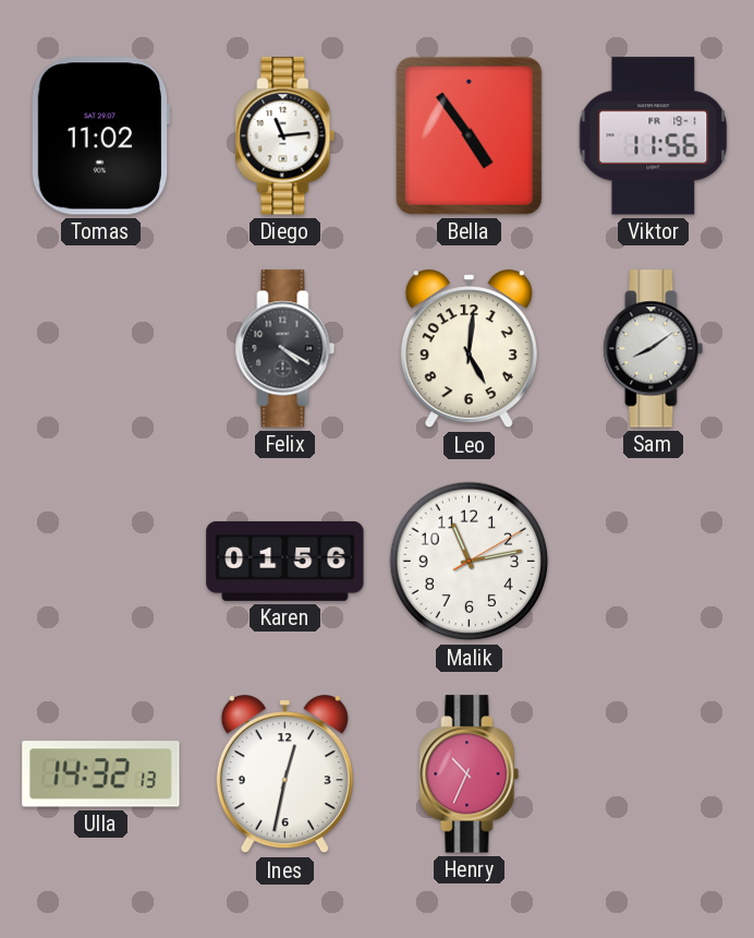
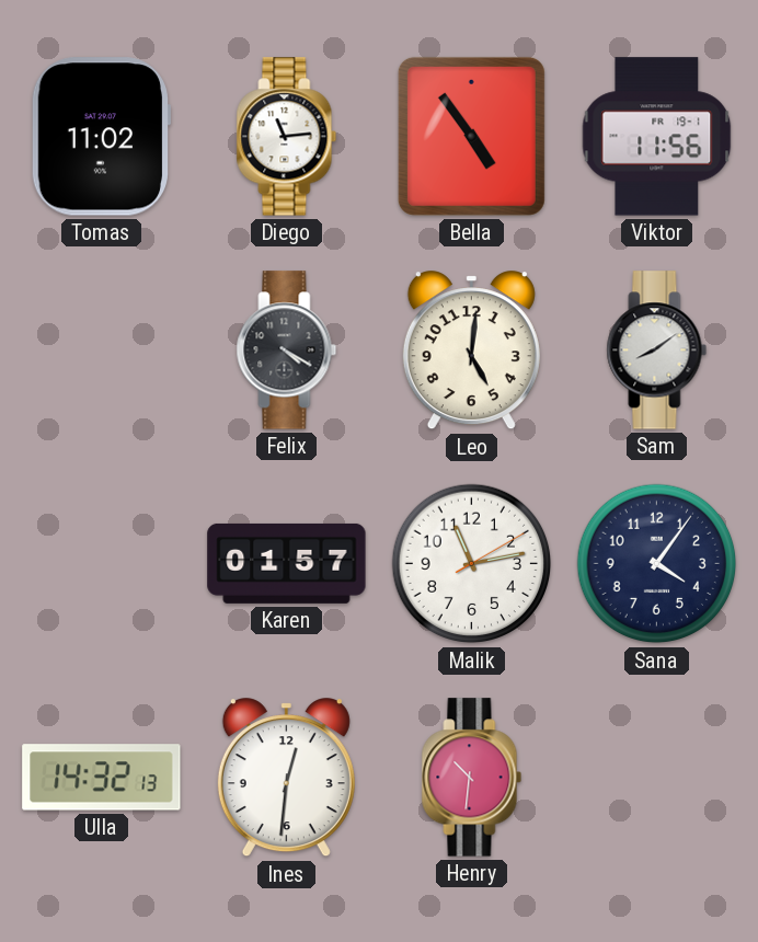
Karen: 01:56 -> 01:57 (287, 563)
Sana: none -> 4:06 (657, 564)
Ines: 12:32 -> 12:31 (286, 778)
Henry: 10:34 -> 10:31 (472, 778)
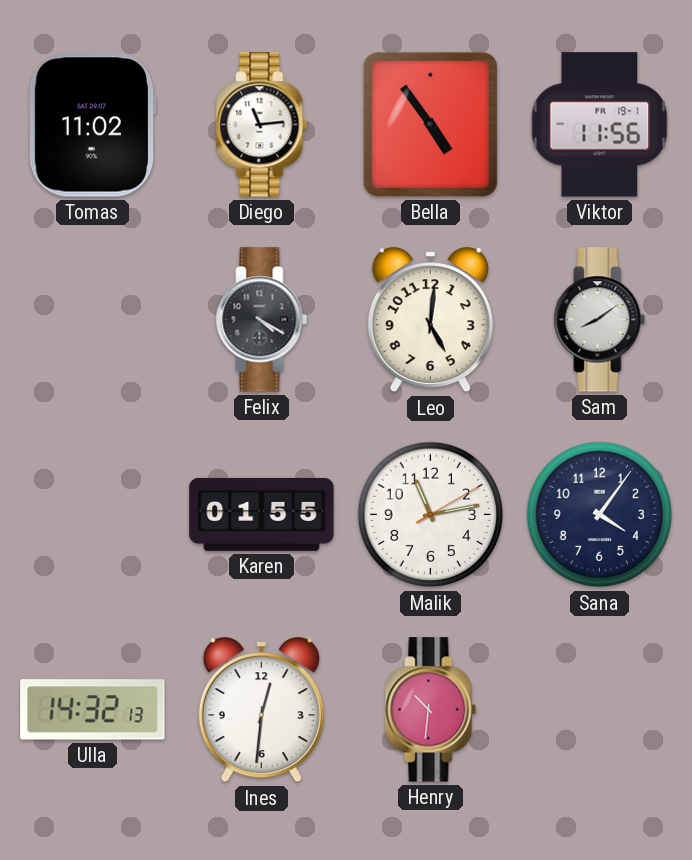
Karen: 01:57 -> 01:55 (262, 514)
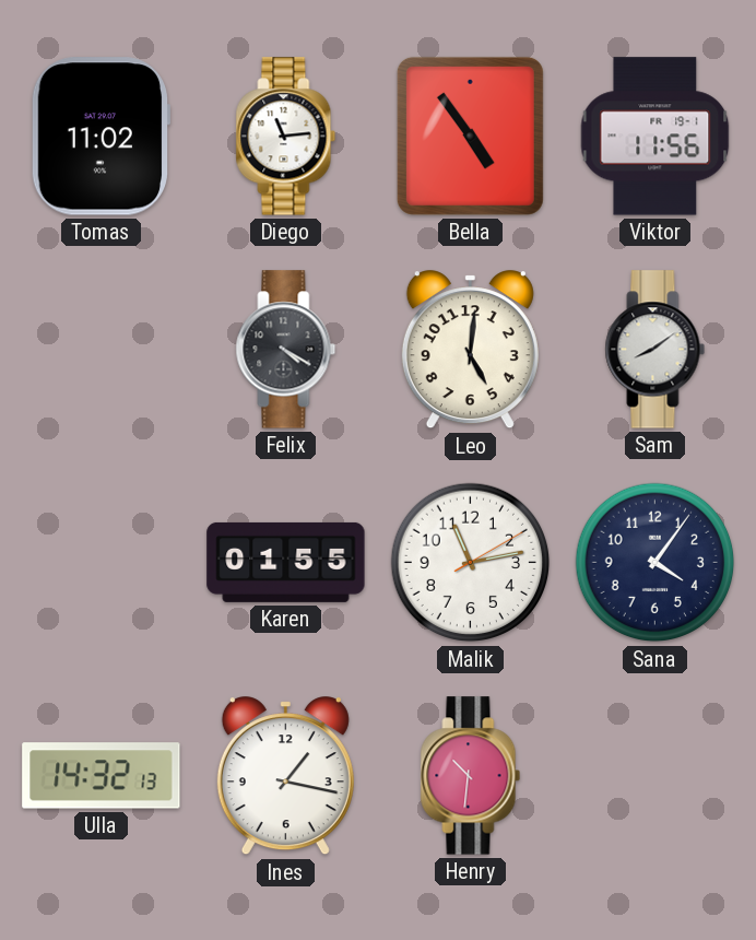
Ines: 12:31 -> 1:17 (285, 776)
